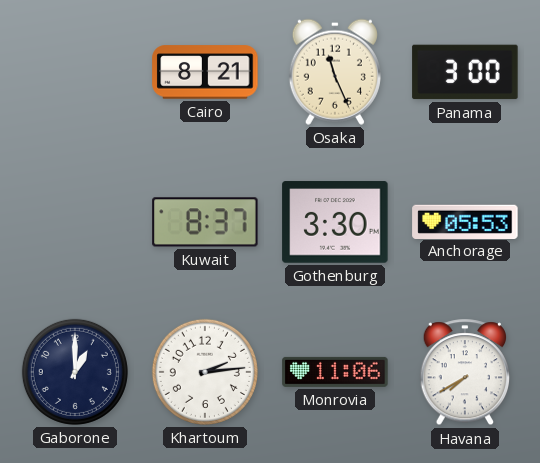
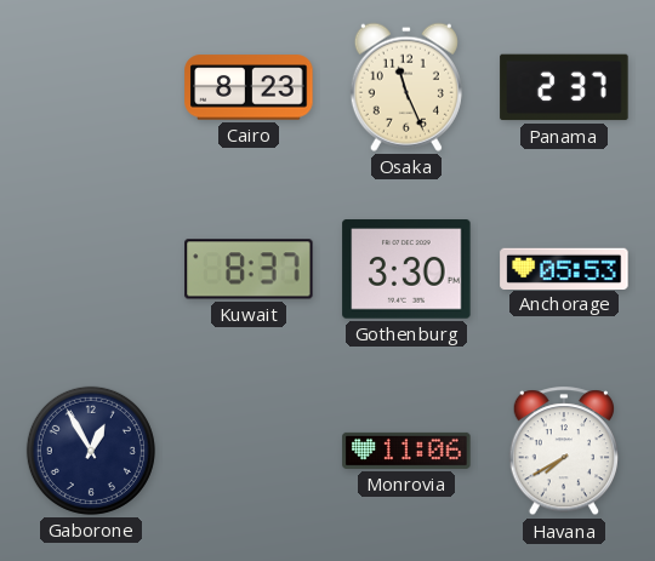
Cairo: 8:21 -> 8:23 (249, 87)
Panama: 3:00 -> 2:37 (564, 87)
Gaborone: 1:00 -> 12:55 (91, 451)
Khartoum: 2:14 -> none (205, 372)
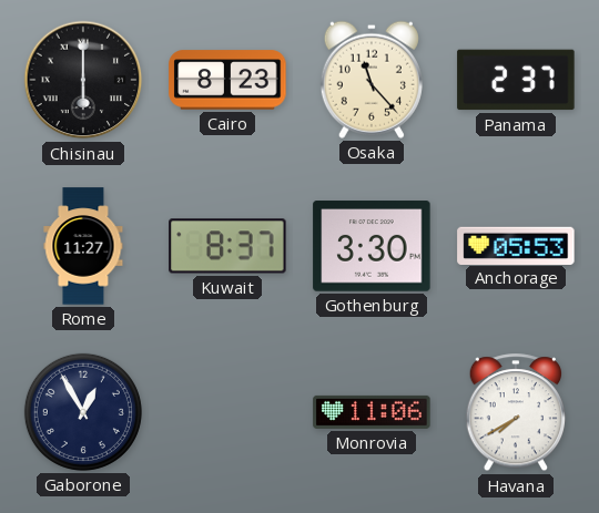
Chisinau: none -> 6:00 (83, 80)
Osaka: 11:26 -> 11:23 (372, 80)
Rome: none -> 11:27 (83, 246)
